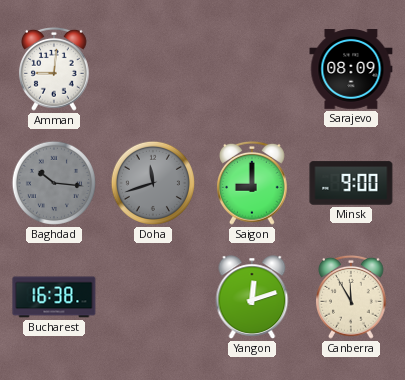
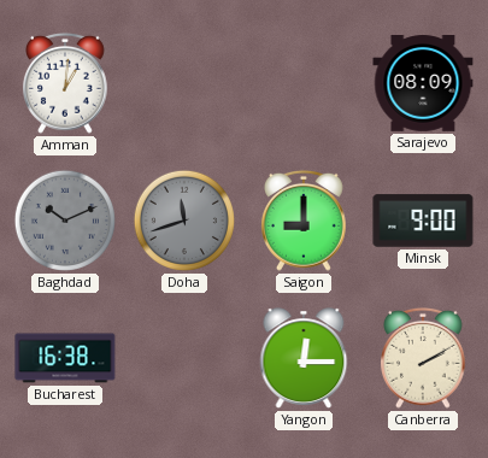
Amman: 9:01 -> 1:01 (66, 83)
Baghdad: 10:16 -> 10:11 (65, 221)
Yangon: 12:12 -> 12:15 (304, 358)
Canberra: 11:55 -> 2:10 (424, 358)
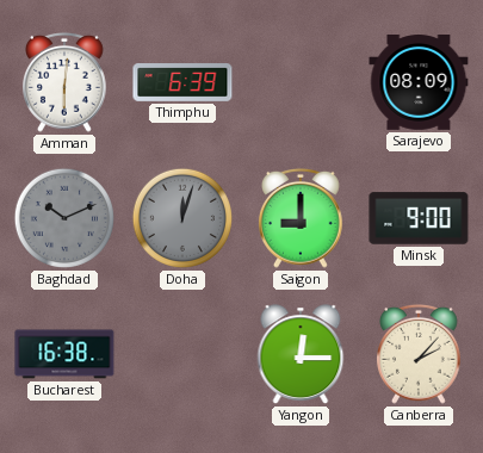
Amman: 1:01 -> 6:01 (66, 82)
Thimphu: none -> 6:39 (182, 83)
Doha: 11:42 -> 12:03 (182, 218)
Canberra: 2:10 -> 2:07 (420, 354)
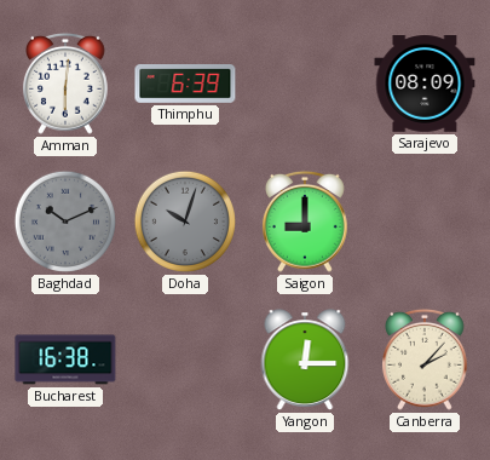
Doha: 12:03 -> 10:03 (185, 222)
Minsk: 9:00 -> none (419, 218)
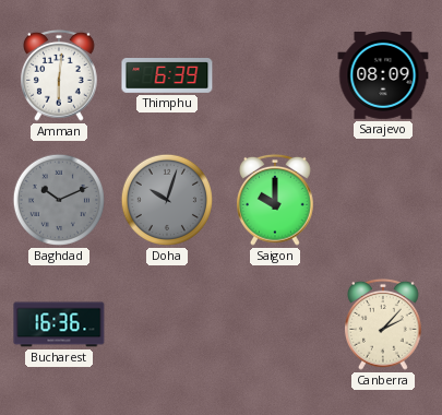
Saigon: 9:00 -> 10:00 (276, 200)
Bucharest: 16:38 -> 16:36 (59, 324)
Yangon: 12:15 -> none (305, 360)
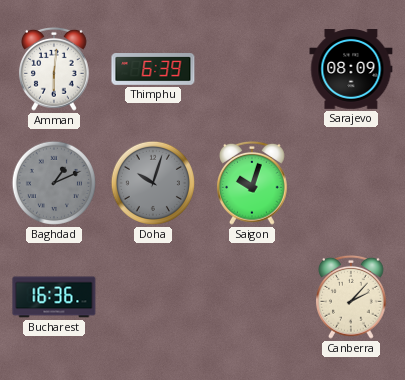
Baghdad: 10:11 -> 1:11 (54, 183)
Saigon: 10:00 -> 10:03 (253, 183)
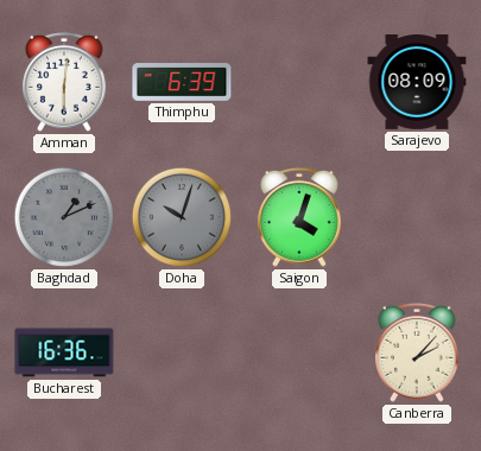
Saigon: 10:03 -> 4:03 (300, 217)
